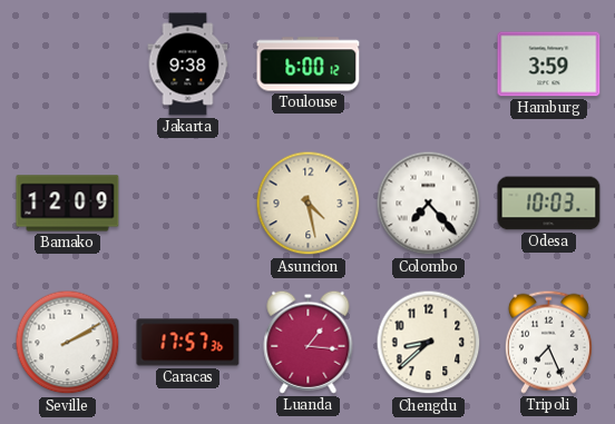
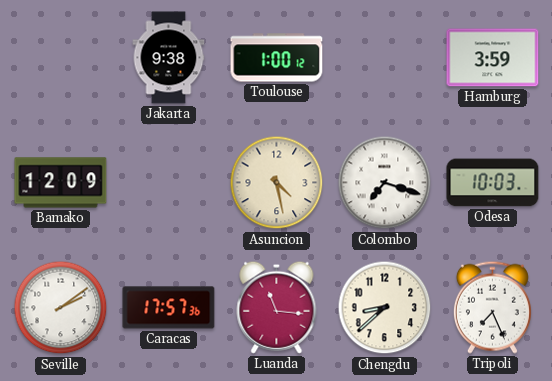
Toulouse: 6:00 -> 1:00 (277, 58)
Colombo: 7:23 -> 7:18 (385, 183)
Seville: 2:10 -> 2:09 (61, 308)
Luanda: 1:16 -> 11:16 (277, 307)
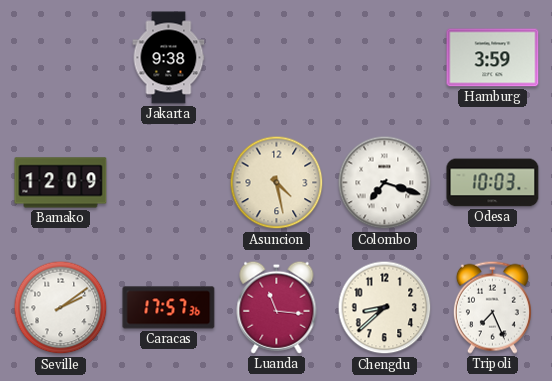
Toulouse: 1:00 -> none (277, 58)
